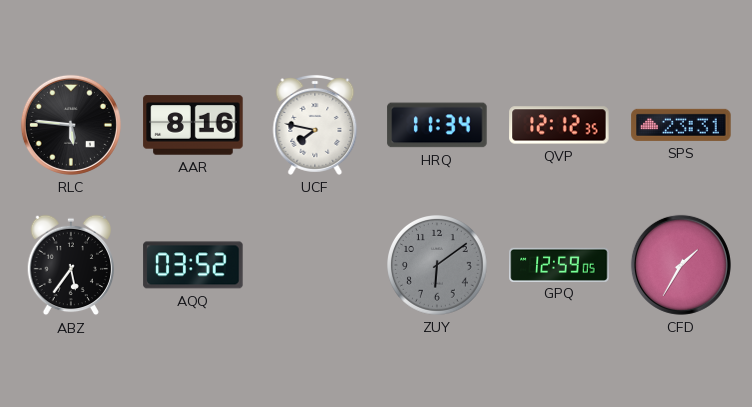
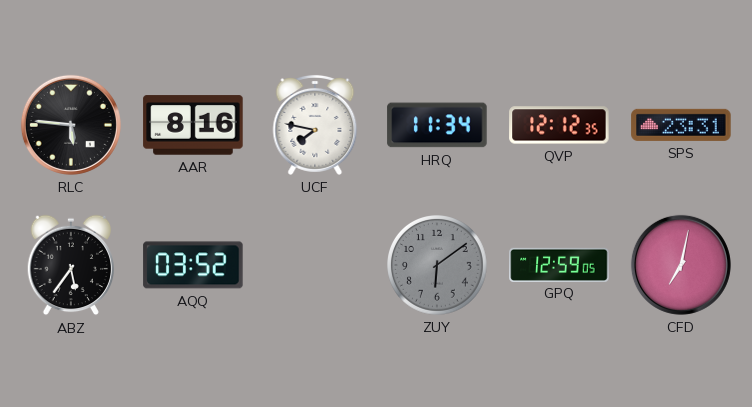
CFD: 1:35 -> 7:02 (681, 265)
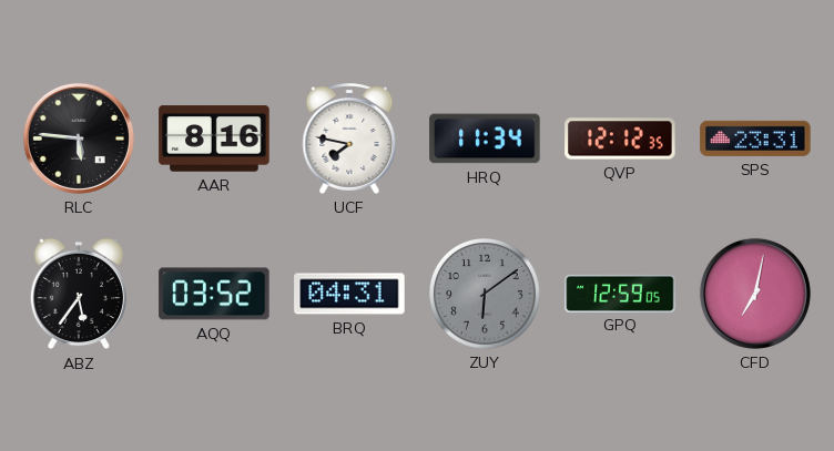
BRQ: none -> 04:31 (349, 294)
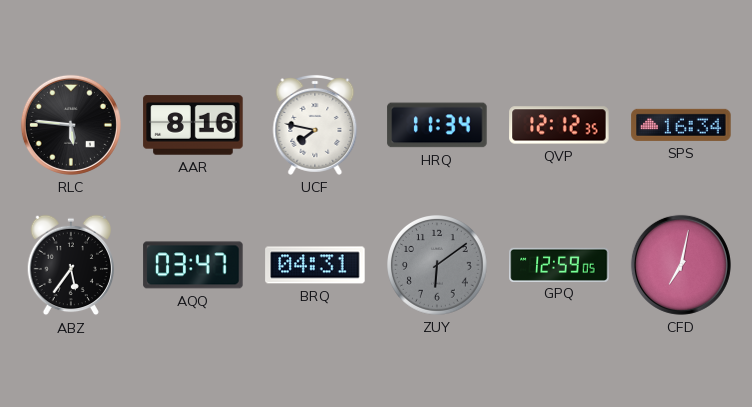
SPS: 23:31 -> 16:34 (681, 125)
AQQ: 03:52 -> 03:47 (193, 265)
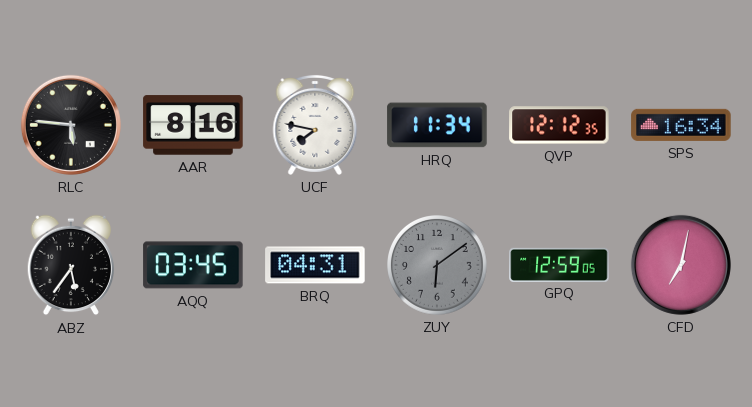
AQQ: 03:47 -> 03:45 (193, 265)
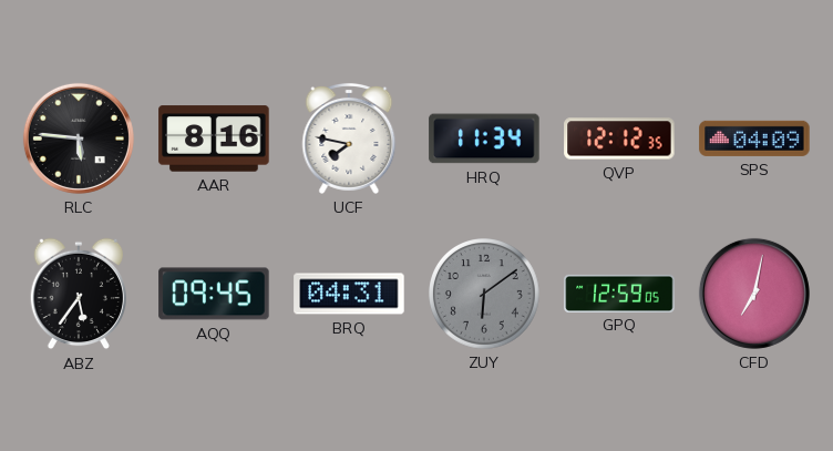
SPS: 16:34 -> 04:09 (754, 139)
AQQ: 03:45 -> 09:45 (214, 294)
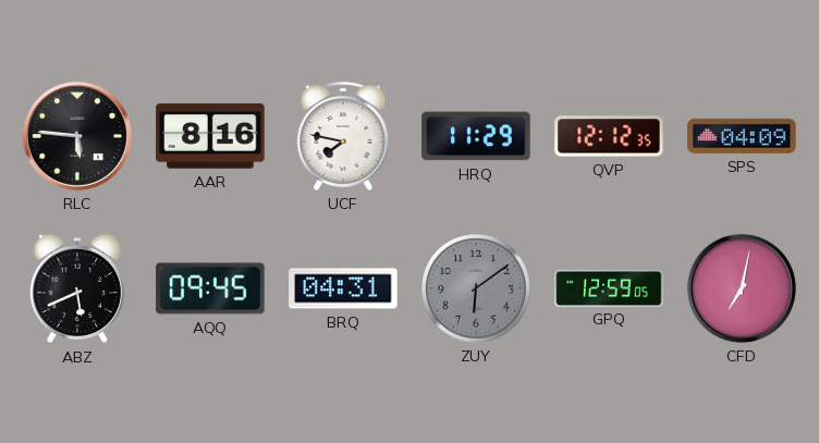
HRQ: 11:34 -> 11:29 (476, 136)
ABZ: 5:36 -> 5:41 (76, 288)
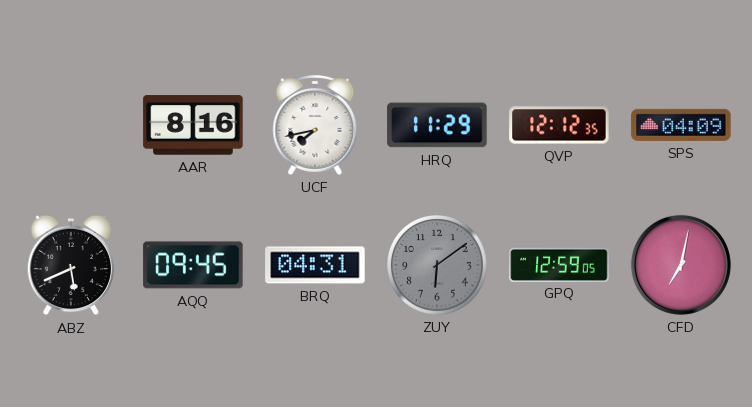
RLC: 5:46 -> none (77, 136)
UCF: 7:47 -> 7:43 (315, 125)
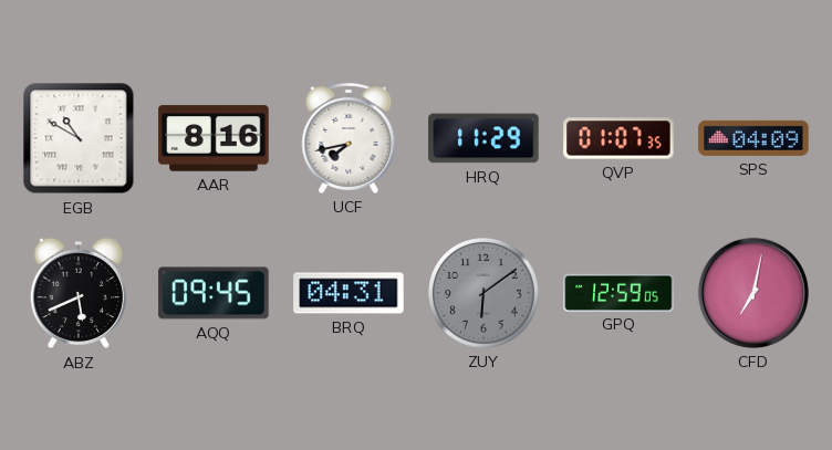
EGB: none -> 10:50 (79, 138)
QVP: 12:12 -> 01:07 (618, 138)
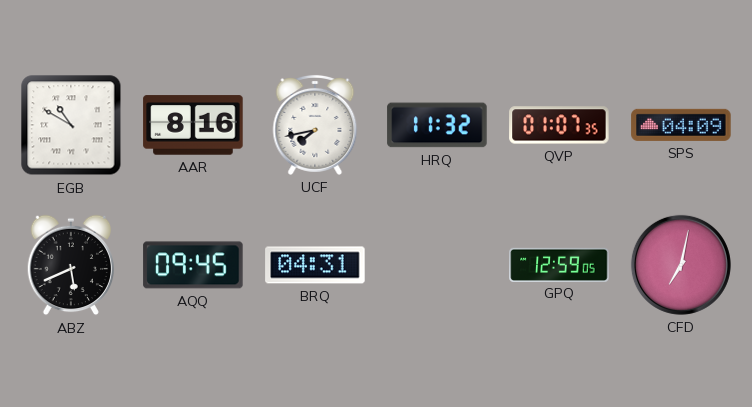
HRQ: 11:29 -> 11:32 (437, 125)
ZUY: 6:09 -> none (485, 294)
